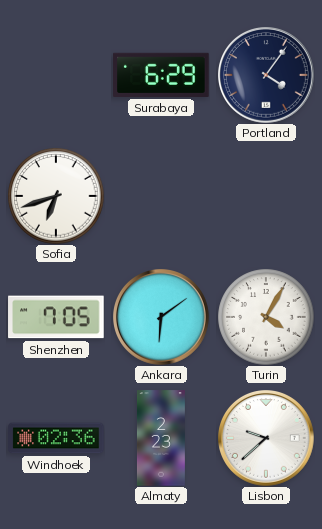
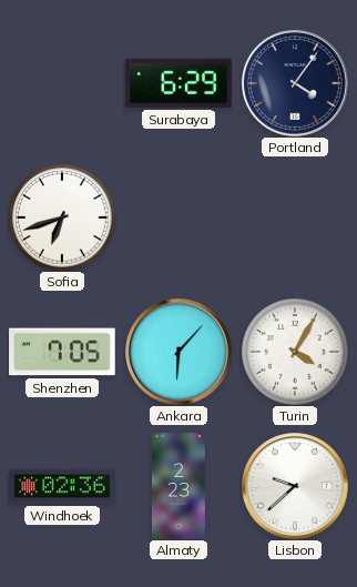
Ankara: 6:09 -> 6:07 (180, 353)
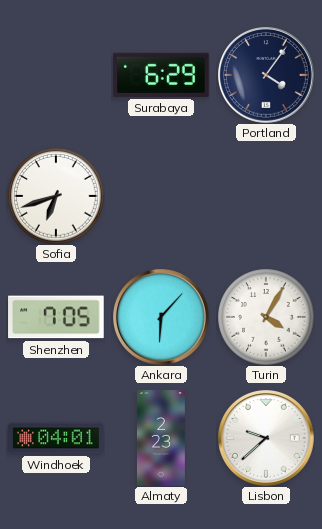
Windhoek: 02:36 -> 04:01 (56, 438)
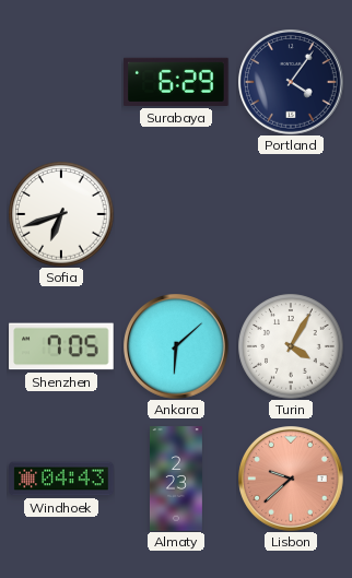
Ankara: 6:07 -> 6:08 (177, 347)
Windhoek: 04:01 -> 04:43 (61, 479)
Lisbon dial: white -> salmon (292, 480)
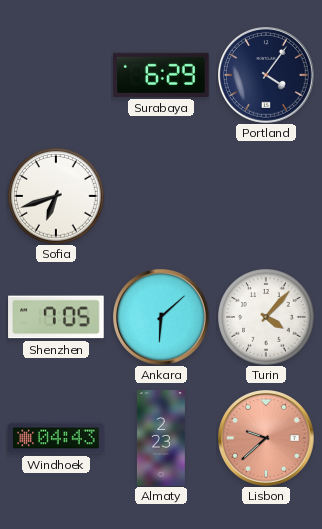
Turin: 4:05 -> 4:07 (266, 317)
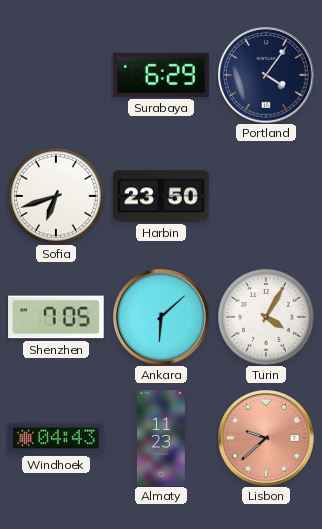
Harbin: none -> 23:50 (161, 196)
Turin: 4:07 -> 4:05 (266, 317)
Almaty: 2:23 -> 11:23 (161, 438)
